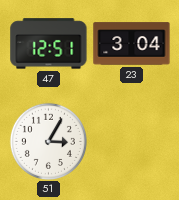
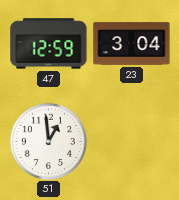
47: 12:51 -> 12:59 (49, 44)
51: 3:05 -> 12:59 (48, 141)
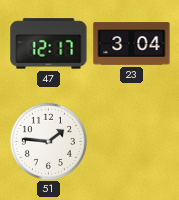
47: 12:59 -> 12:17 (49, 44)
51: 12:59 -> 1:46 (48, 141)
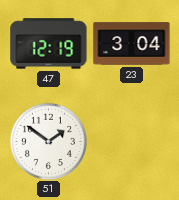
47: 12:17 -> 12:19 (49, 44)
51: 1:46 -> 1:51 (48, 141)
